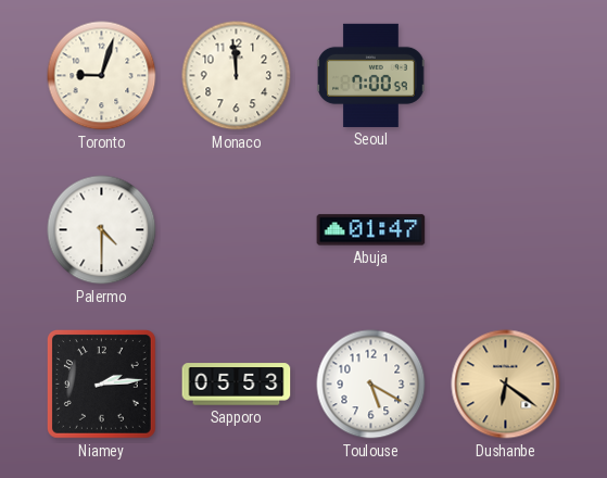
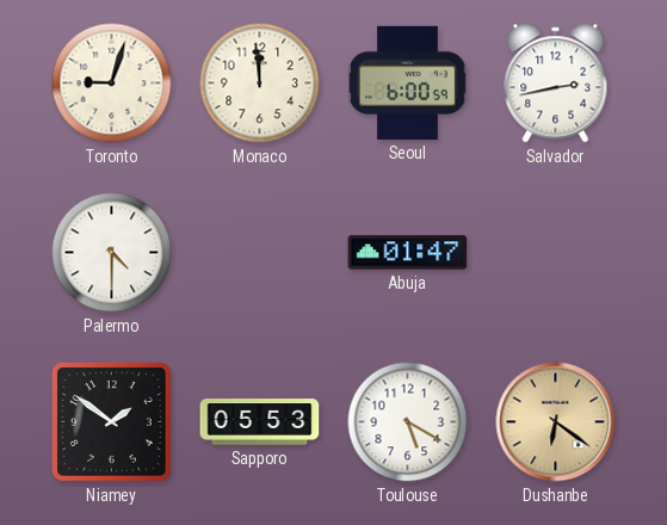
Seoul: 7:00 -> 6:00 (408, 82)
Salvador: none -> 2:43 (556, 84)
Niamey: 2:14 -> 1:51 (112, 422)
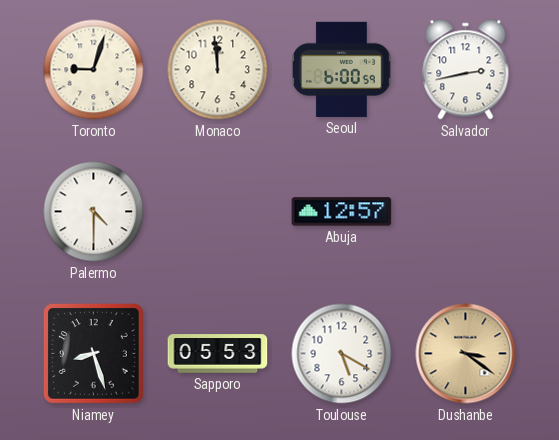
Abuja: 01:47 -> 12:57 (342, 212)
Niamey: 1:51 -> 8:27 (94, 354)
Dushanbe: 6:21 -> 3:21 (466, 354)
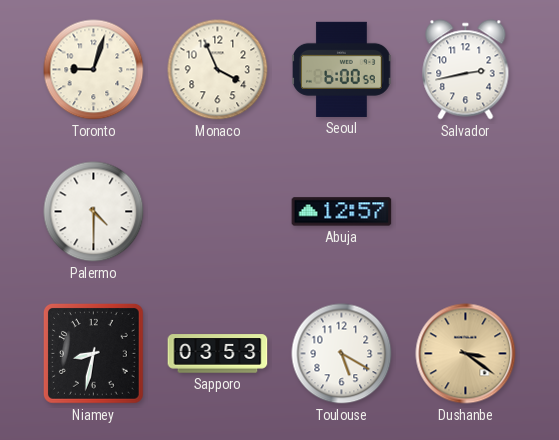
Monaco: 11:59 -> 3:56 (218, 70)
Niamey: 8:27 -> 8:32 (94, 354)
Sapporo: 05:53 -> 03:53 (218, 354)
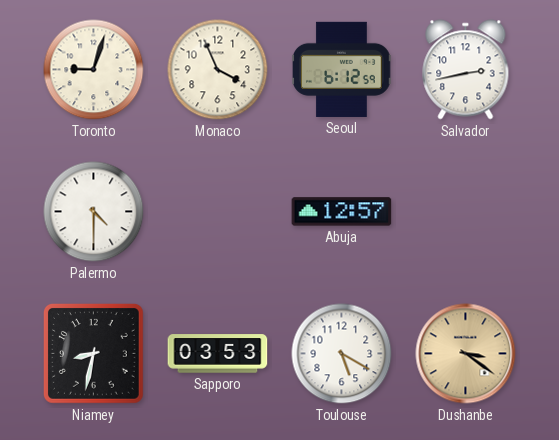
Seoul: 6:00 -> 6:12 (342, 69)
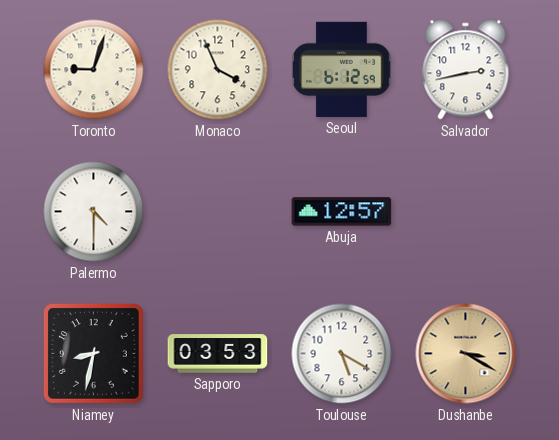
Dushanbe: 3:21 -> 3:20 (466, 354)
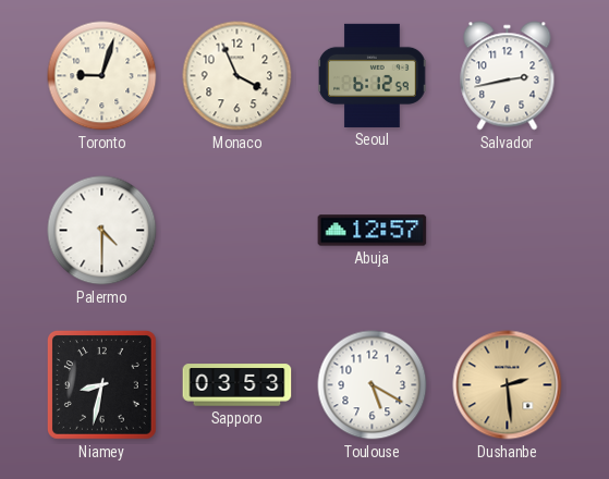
Dushanbe: 3:20 -> 2:29 (508, 385)
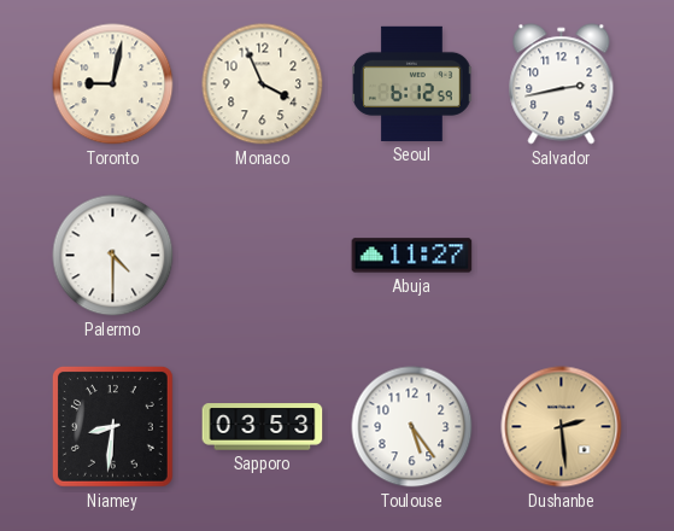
Toronto: 9:03 -> 9:02 (113, 84)
Abuja: 12:57 -> 11:27 (412, 256)
Niamey: 8:32 -> 8:31 (113, 427)
Toulouse: 5:20 -> 5:24 (412, 427)
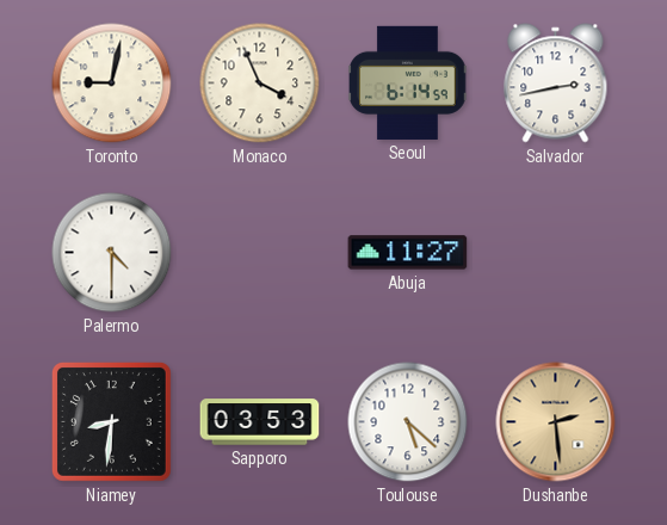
Seoul: 6:12 -> 6:14 (408, 82)
Toulouse: 5:24 -> 5:22 (408, 422)
